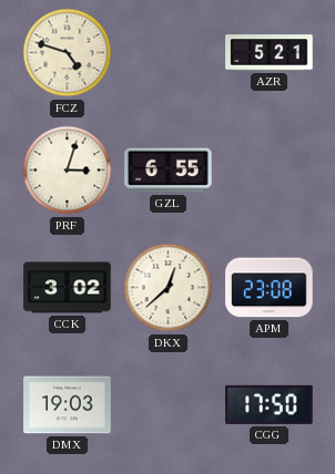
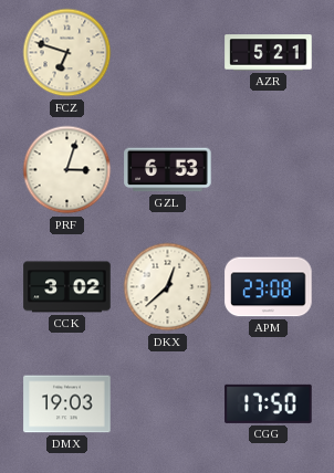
FCZ: 4:48 -> 6:48 (67, 53)
GZL: 6:55 -> 6:53 (168, 170)
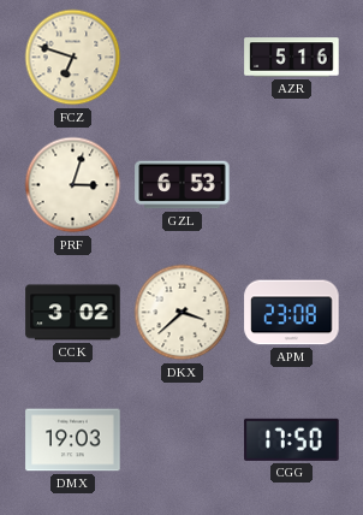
AZR: 5:21 -> 5:16 (292, 58)
DKX: 12:38 -> 3:38 (183, 313)
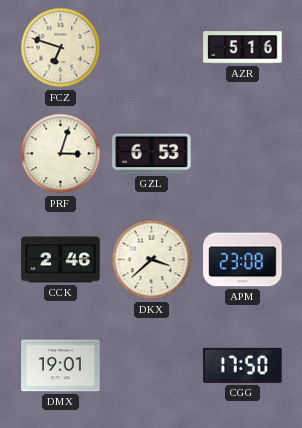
CCK: 3:02 -> 2:46 (61, 260)
DMX: 19:03 -> 19:01 (61, 366)
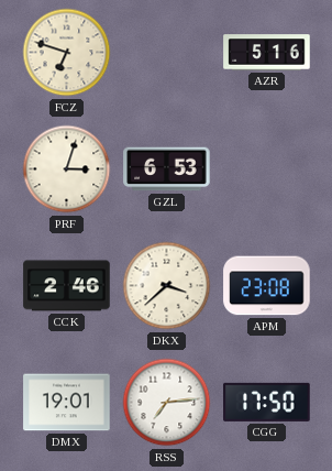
RSS: none -> 7:14 (167, 403)
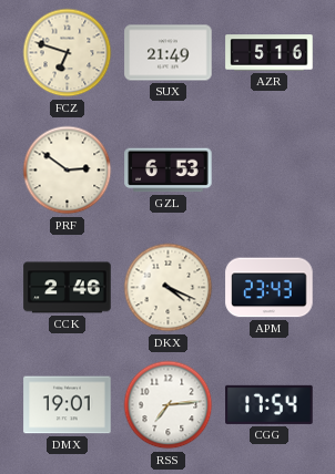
SUX: none -> 21:49 (169, 53)
PRF: 3:03 -> 2:51 (68, 171)
DKX: 3:38 -> 4:19 (169, 288)
APM: 23:08 -> 23:43 (270, 288)
CGG: 17:50 -> 17:54 (270, 404)
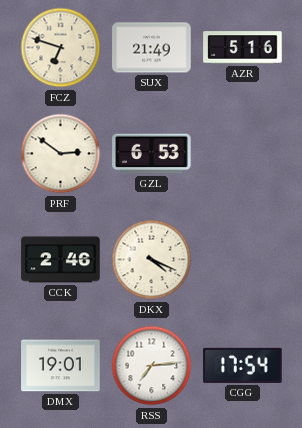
APM: 23:43 -> none (270, 288)
